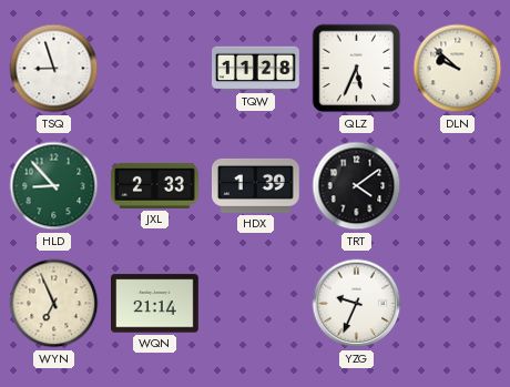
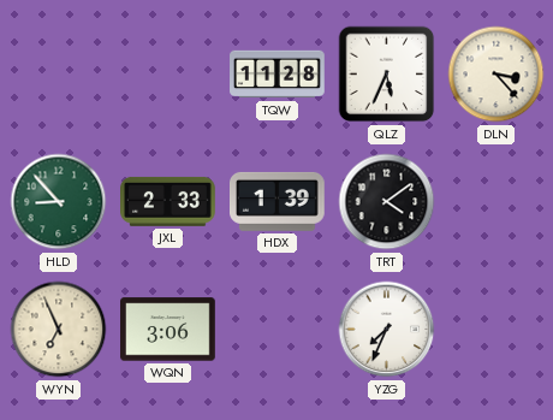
TSQ: 8:57 -> none (54, 69)
DLN: 9:52 -> 3:23 (496, 75)
WQN: 21:14 -> 3:06 (168, 330)
YZG: 9:34 -> 7:34 (387, 330)
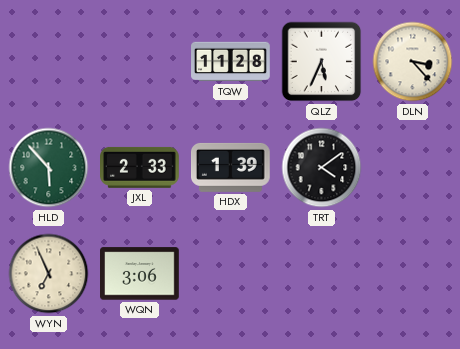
HLD: 8:53 -> 5:53 (49, 168)
YZG: 7:34 -> none (387, 330)
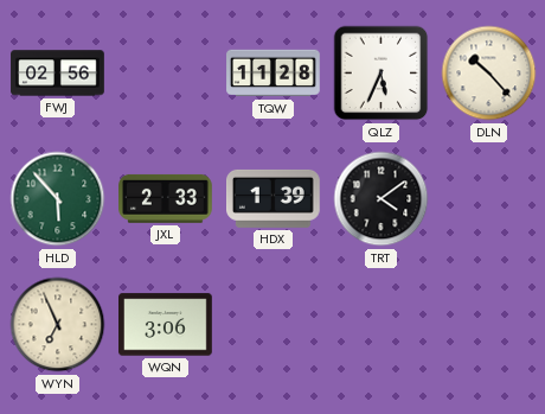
FWJ: none -> 02:56 (58, 74)
DLN: 3:23 -> 10:23 (489, 74)
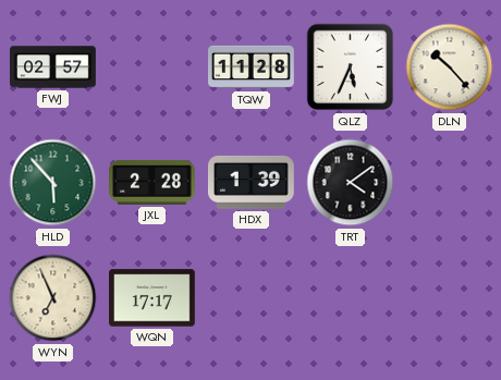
FWJ: 02:56 -> 02:57 (53, 68)
JXL: 2:33 -> 2:28 (152, 182)
WQN: 3:06 -> 17:17 (152, 298)
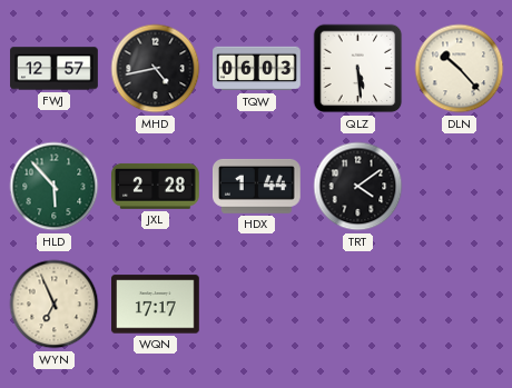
FWJ: 02:57 -> 12:57 (55, 69)
MHD: none -> 4:43 (156, 69)
TQW: 11:28 -> 06:03 (257, 69)
QLZ: 5:34 -> 5:29 (358, 69)
HDX: 1:39 -> 1:44 (257, 186)
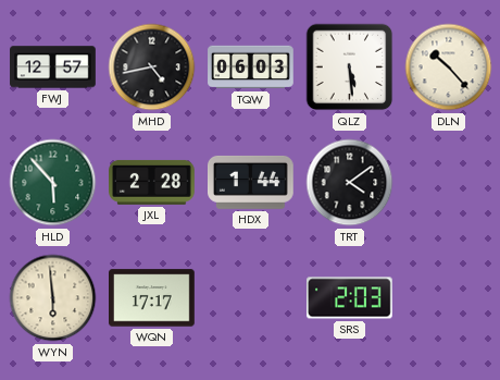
WYN: 6:56 -> 5:59 (53, 298)
SRS: none -> 2:03 (350, 298)
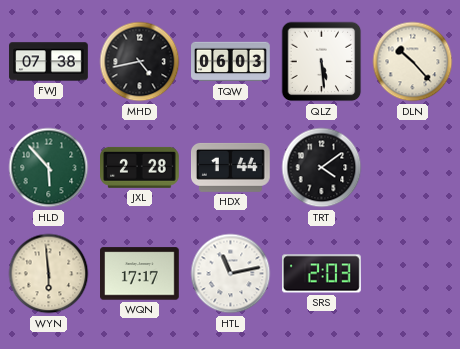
FWJ: 12:57 -> 07:38 (49, 62)
HTL: none -> 11:13 (231, 274)
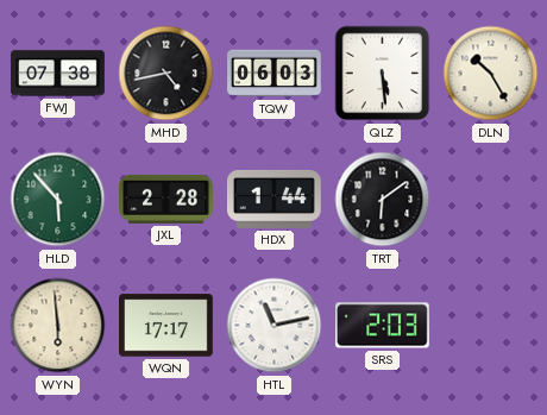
DLN: 10:23 -> 10:25 (491, 74)
TRT: 4:09 -> 6:09 (383, 200)
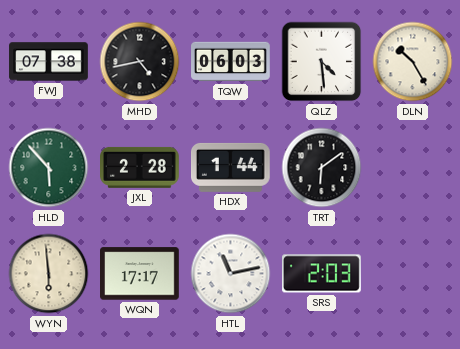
QLZ: 5:29 -> 4:29 (322, 62)
